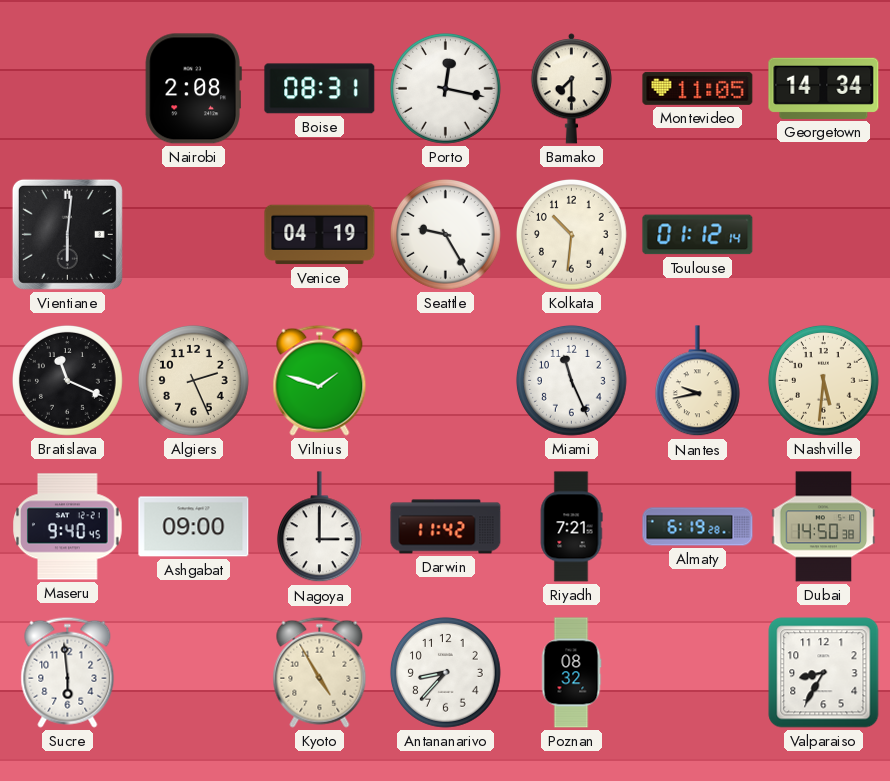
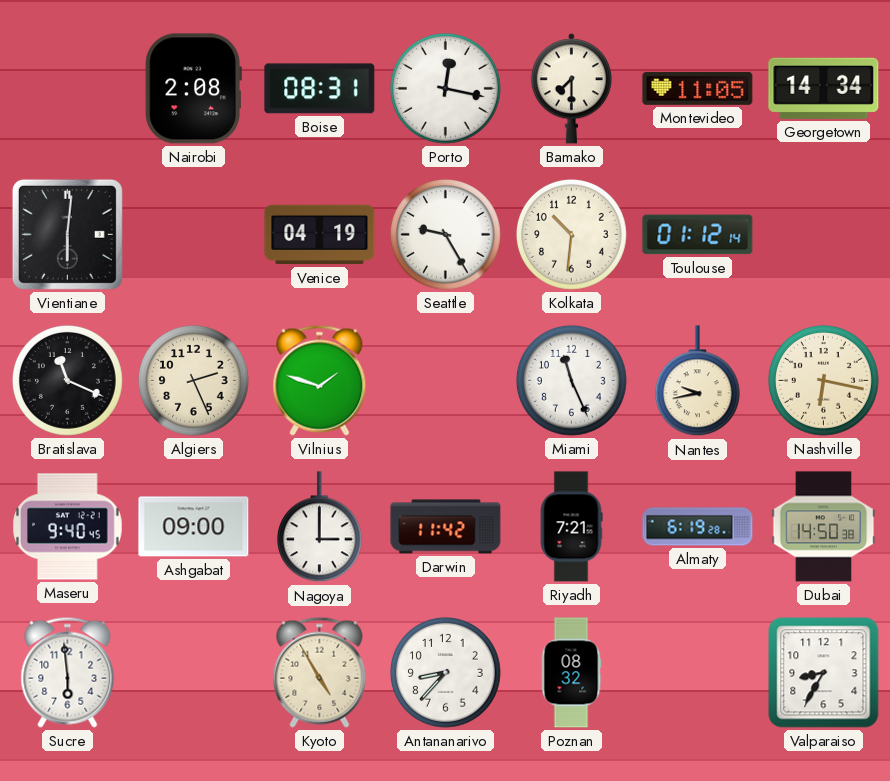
Nashville: 5:31 -> 6:17 (824, 381)
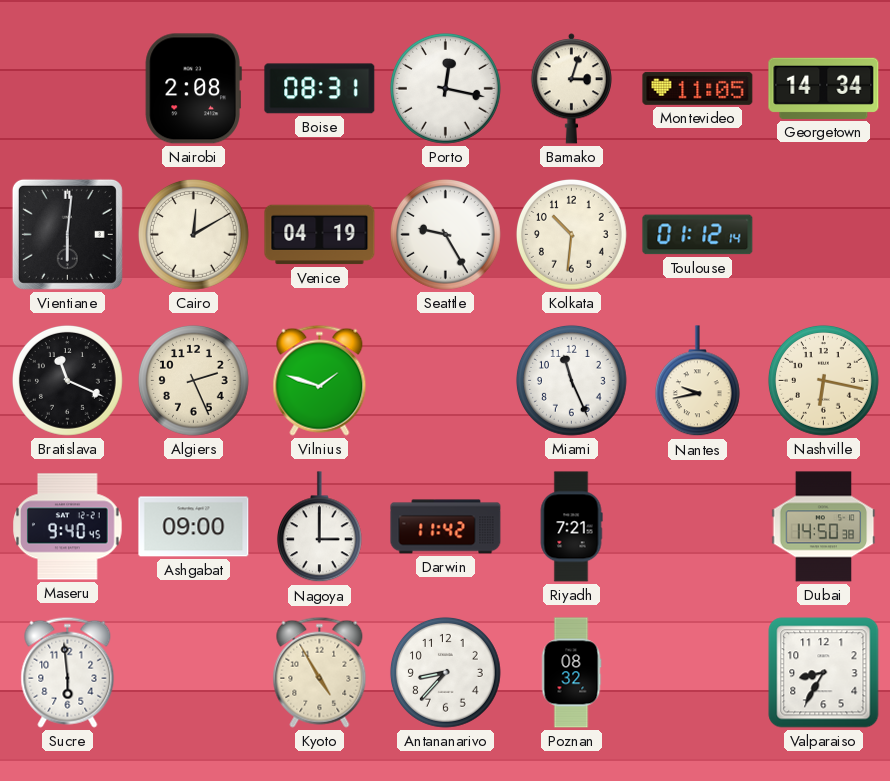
Bamako: 7:30 -> 3:03 (571, 89)
Cairo: none -> 12:10 (194, 235)
Almaty: 6:19 -> none (698, 527)
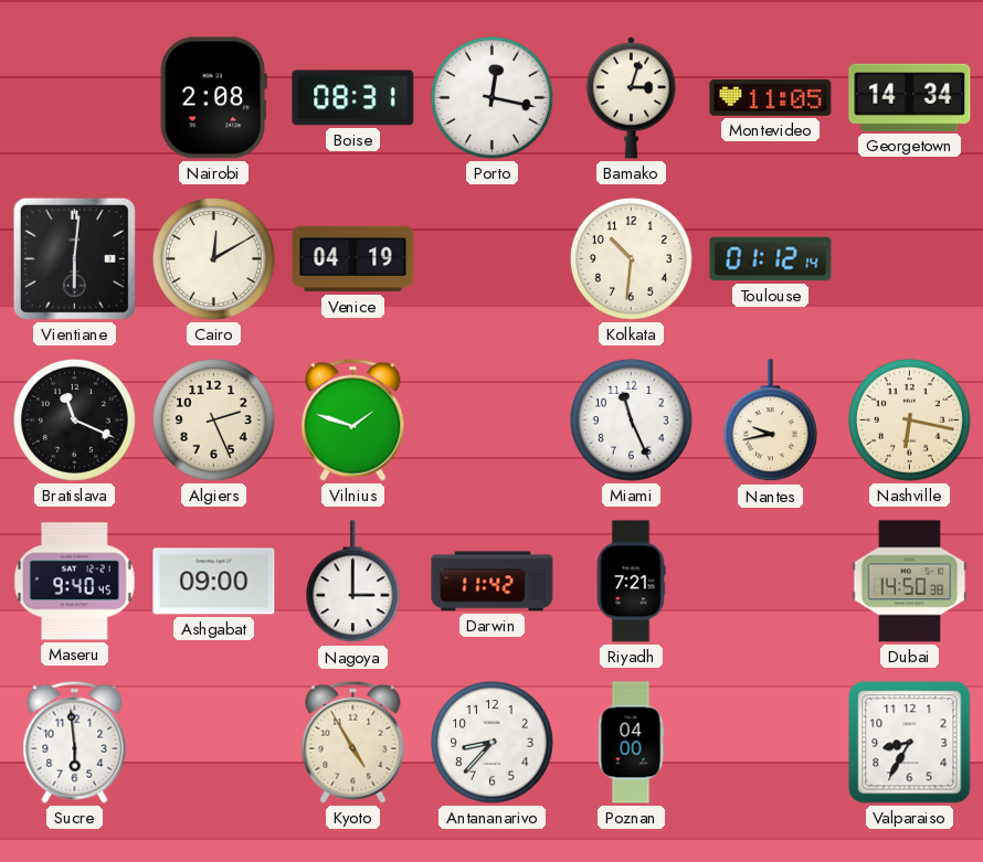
Seattle: 9:25 -> none (446, 235)
Poznan: 08:32 -> 04:00 (631, 743)
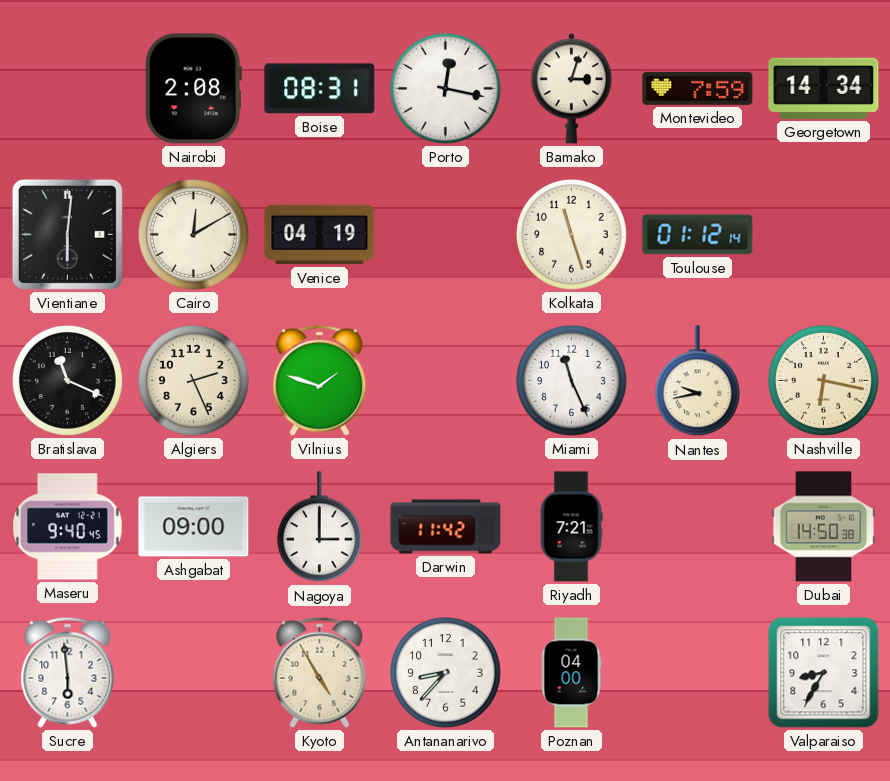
Montevideo: 11:05 -> 7:59 (698, 88)
Kolkata: 10:31 -> 11:27 (572, 235)
